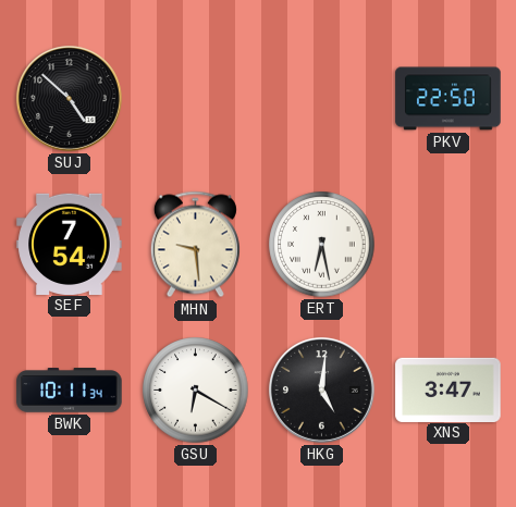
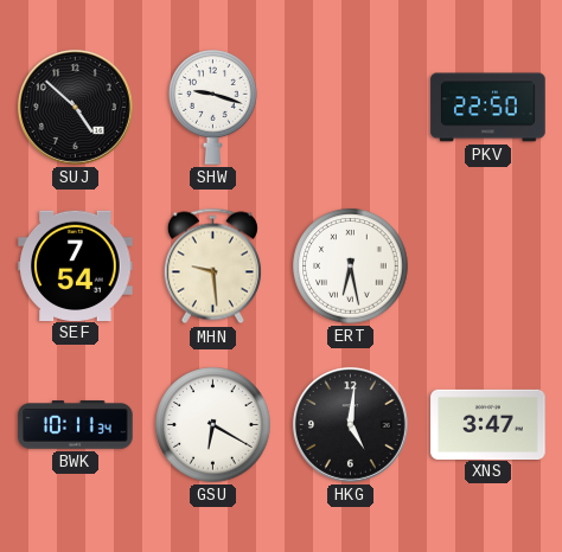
SHW: none -> 9:18 (213, 108)
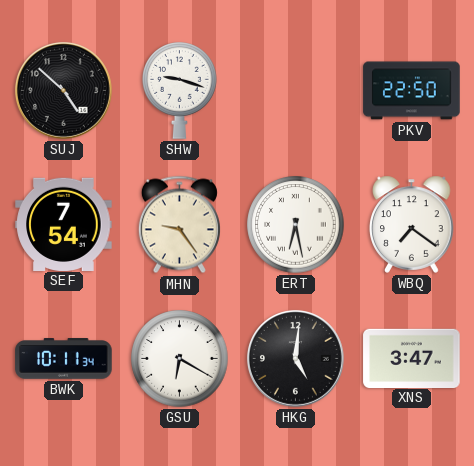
MHN: 9:29 -> 9:24 (179, 225)
WBQ: none -> 7:21 (412, 224)
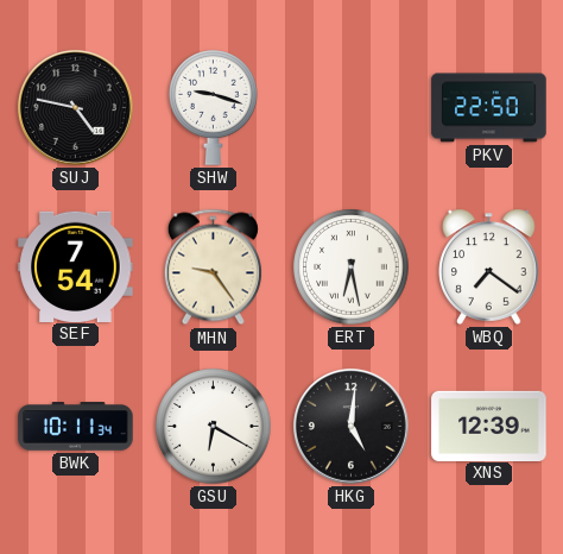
SUJ: 4:52 -> 4:47 (75, 107)
XNS: 3:47 -> 12:39 (489, 426)
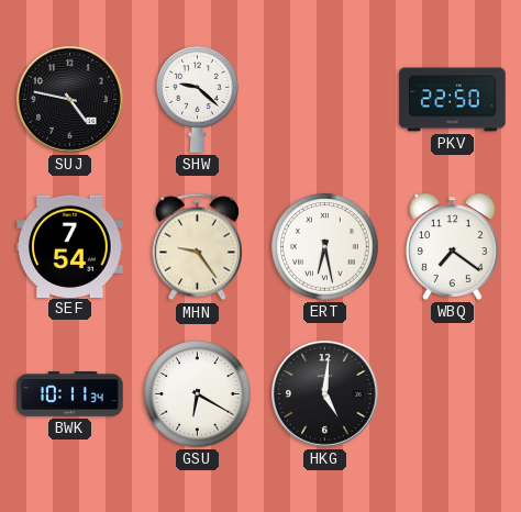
SHW: 9:18 -> 9:22 (198, 100)
XNS: 12:39 -> none (489, 426)
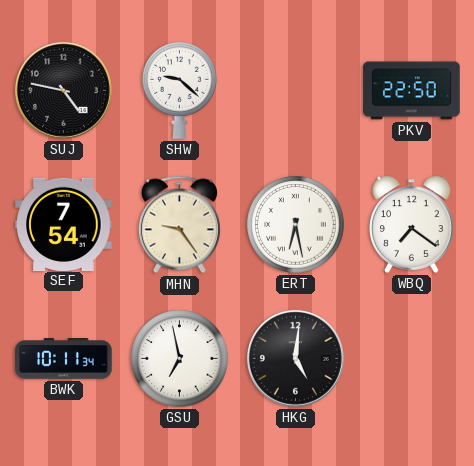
GSU: 6:20 -> 6:58 (180, 359)
